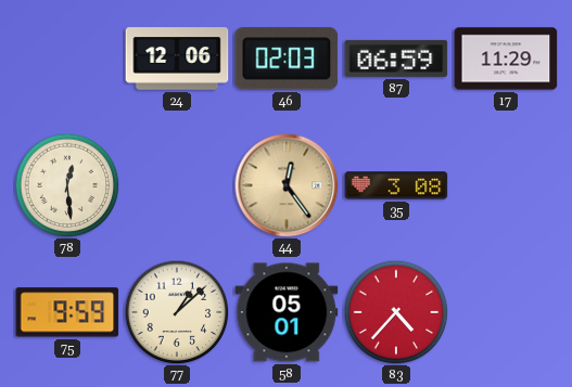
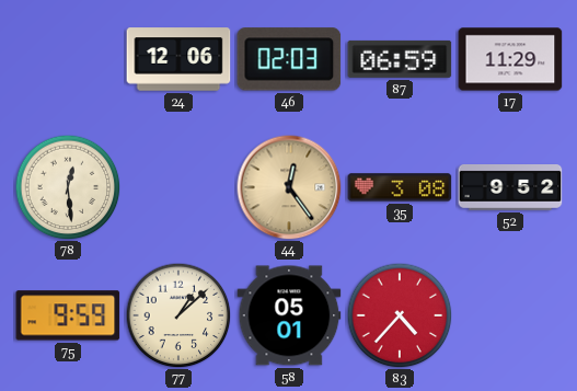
52: none -> 9:52 (510, 188)
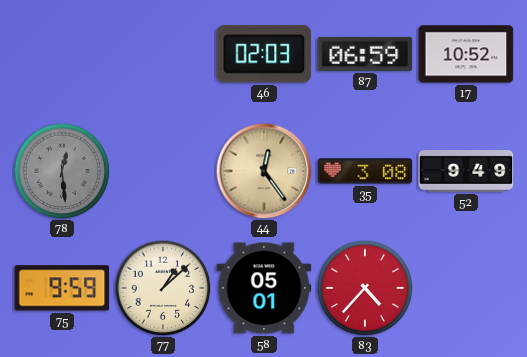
24: 12:06 -> none (178, 59)
17: 11:29 -> 10:52 (466, 54)
78 dial: cream -> grey (62, 171)
52: 9:52 -> 9:49 (466, 172)
